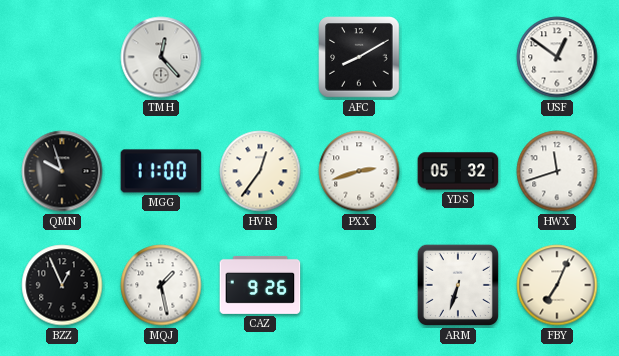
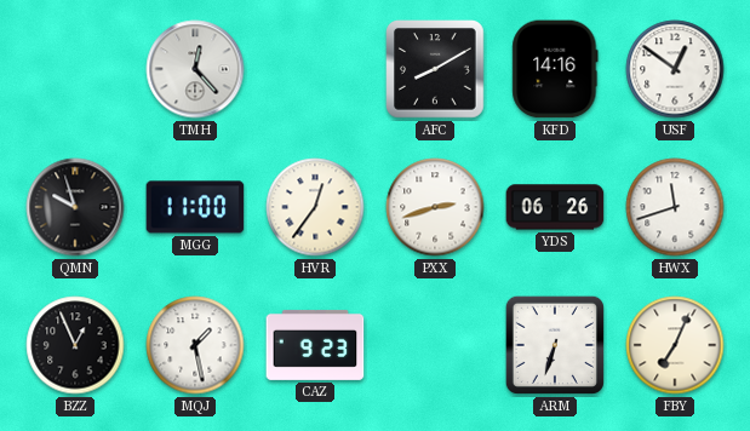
KFD: none -> 14:16 (555, 69)
YDS: 05:32 -> 06:26 (555, 207)
CAZ: 9:26 -> 9:23 (315, 345)
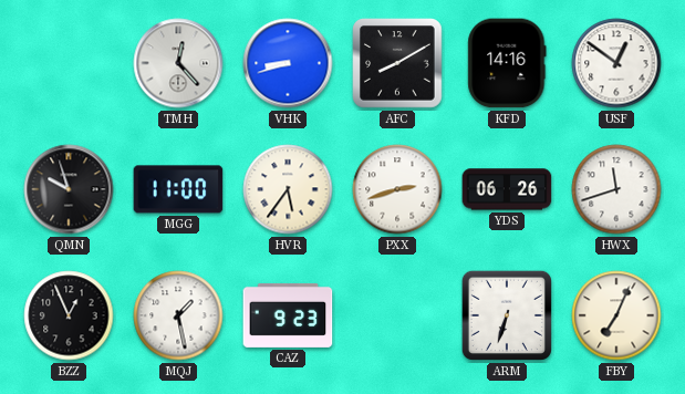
VHK: none -> 8:42 (288, 63)
HVR: 12:36 -> 5:36 (288, 189)
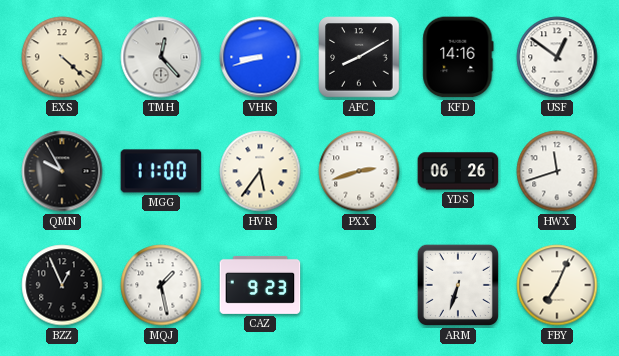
EXS: none -> 4:22 (62, 57)
QMN: 9:57 -> 9:55 (62, 171)
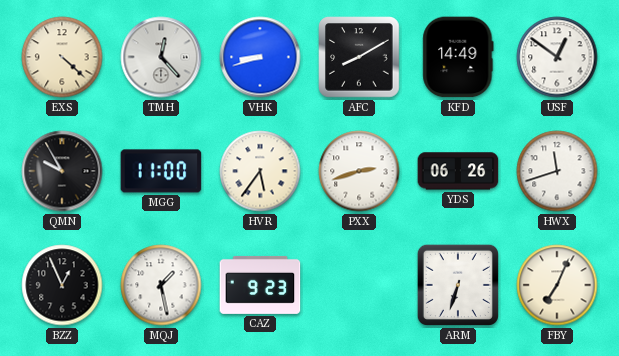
KFD: 14:16 -> 14:49 (458, 57)
